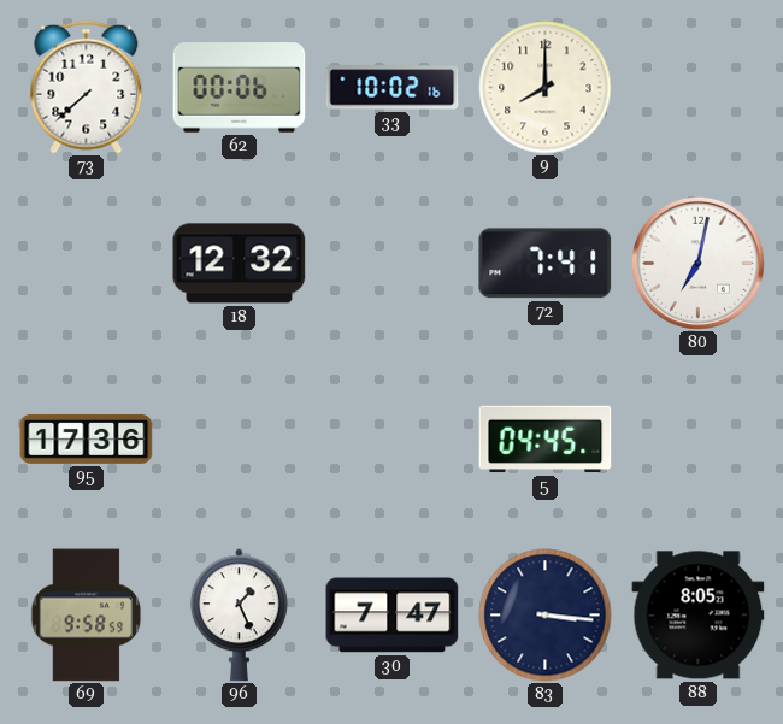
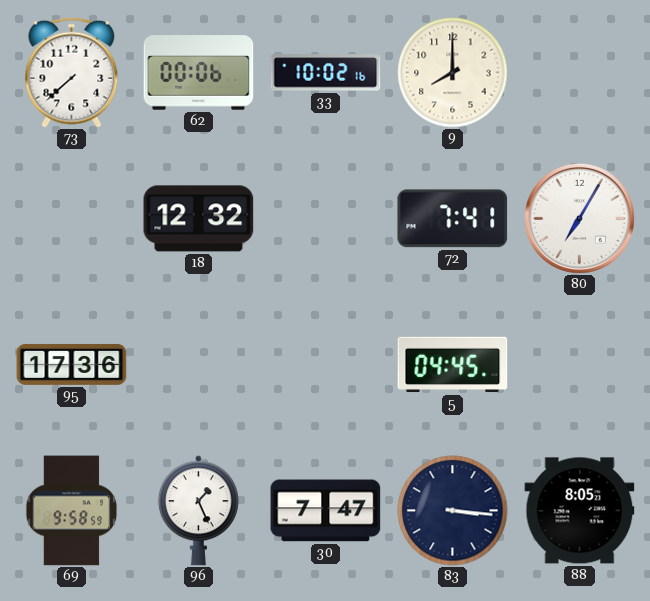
80: 7:02 -> 7:05 (579, 218)
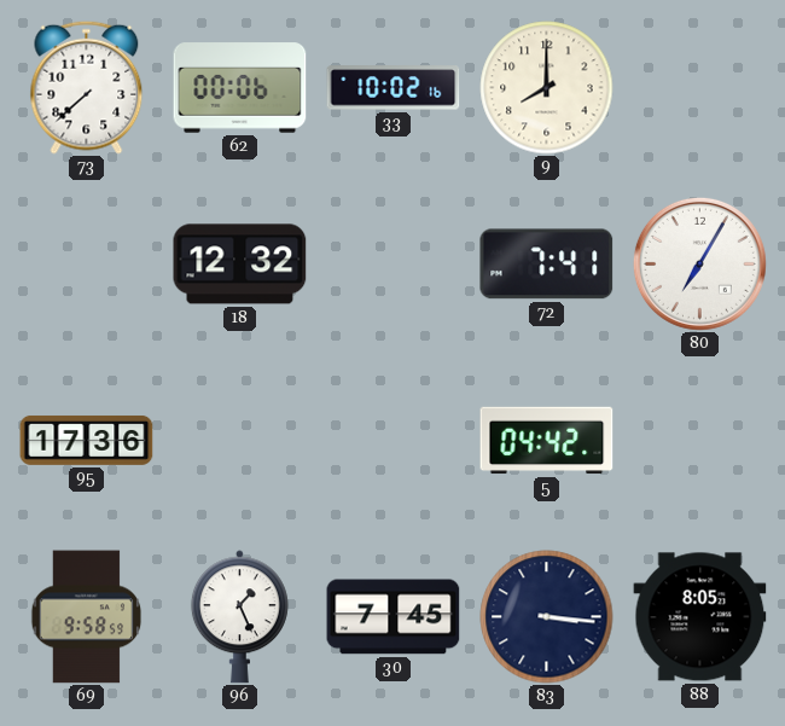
5: 04:45 -> 04:42 (547, 441)
30: 7:47 -> 7:45 (394, 617)
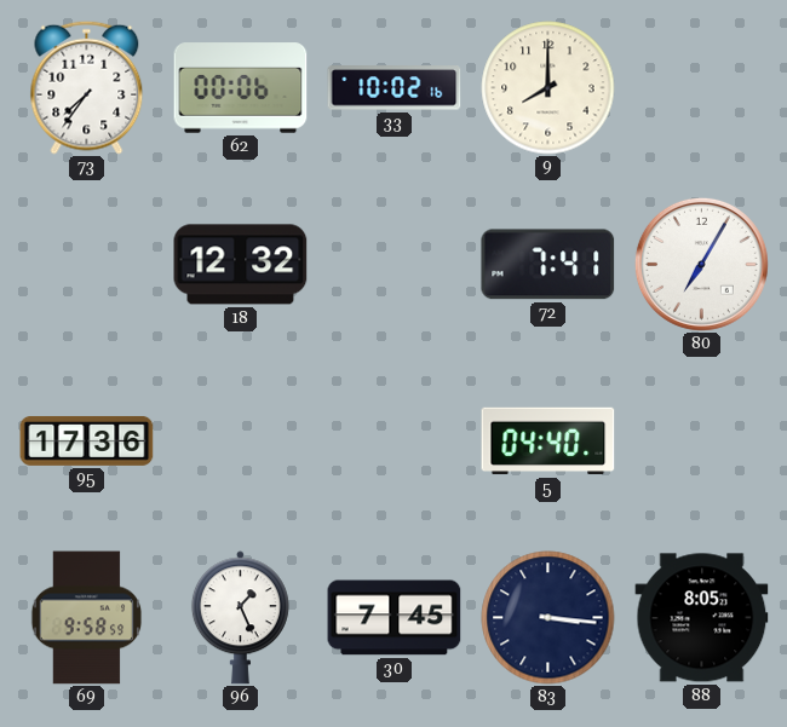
73: 7:38 -> 7:36 (87, 87)
5: 04:42 -> 04:40 (548, 442)
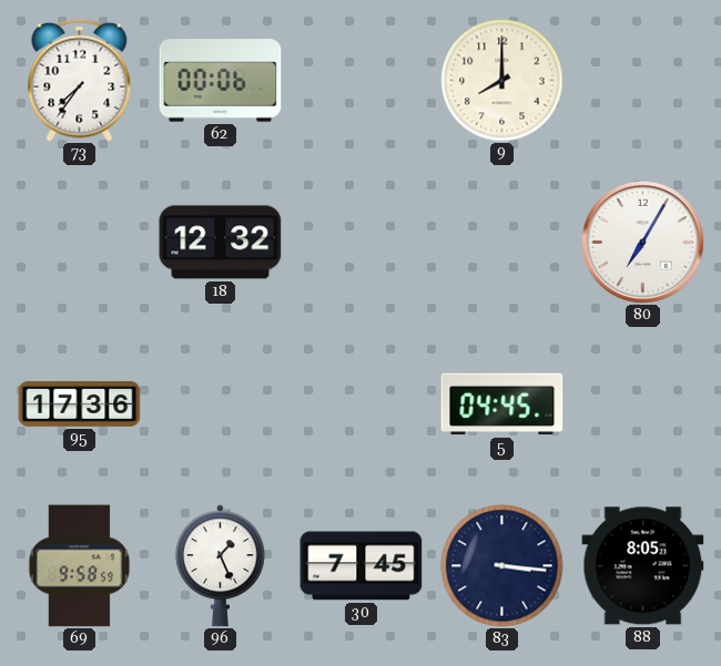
33: 10:02 -> none (395, 88)
72: 7:41 -> none (548, 265)
5: 04:40 -> 04:45 (502, 404)
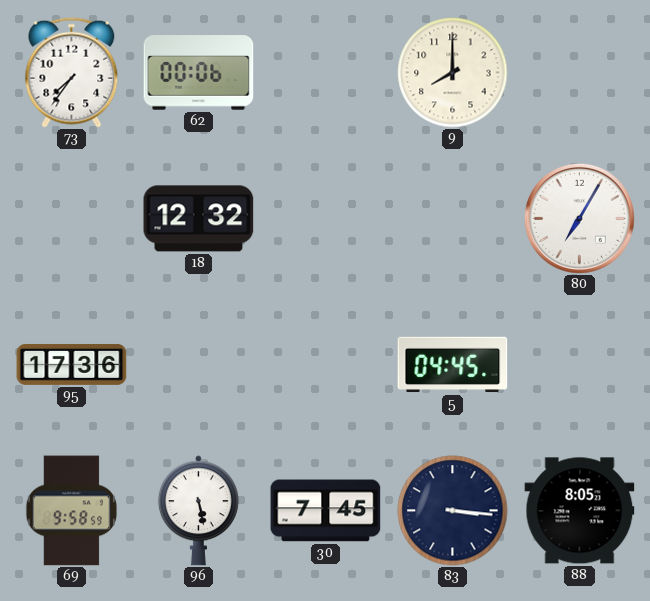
96: 1:26 -> 5:28 (198, 511)
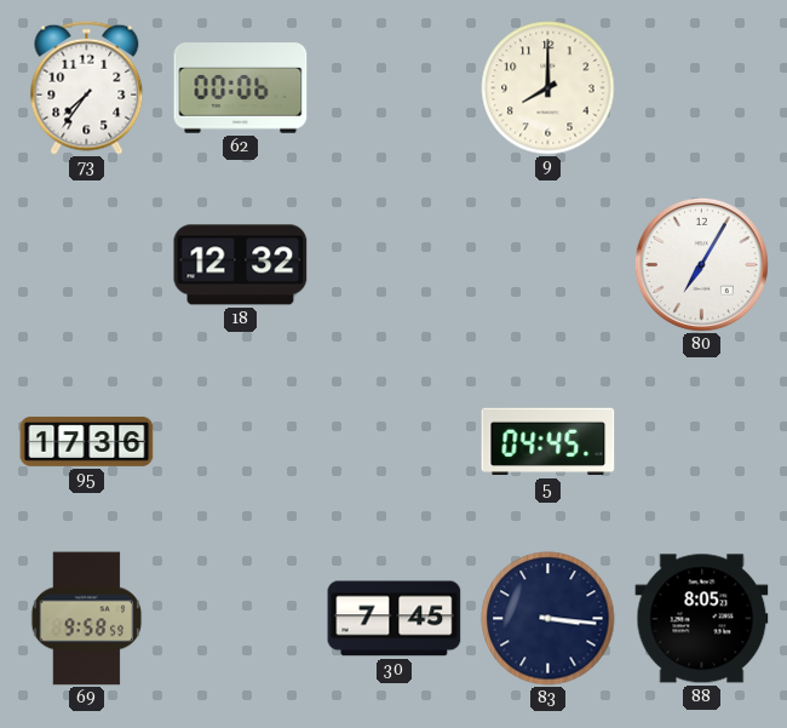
96: 5:28 -> none (198, 511)
